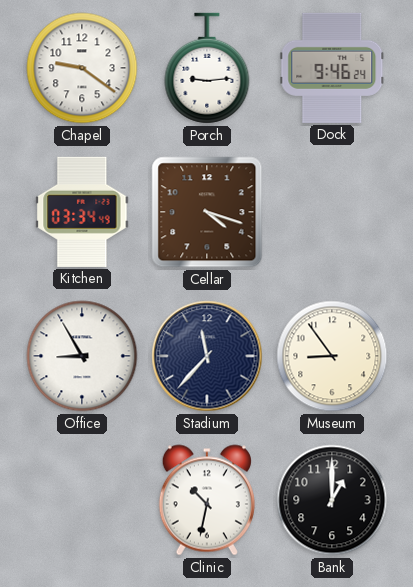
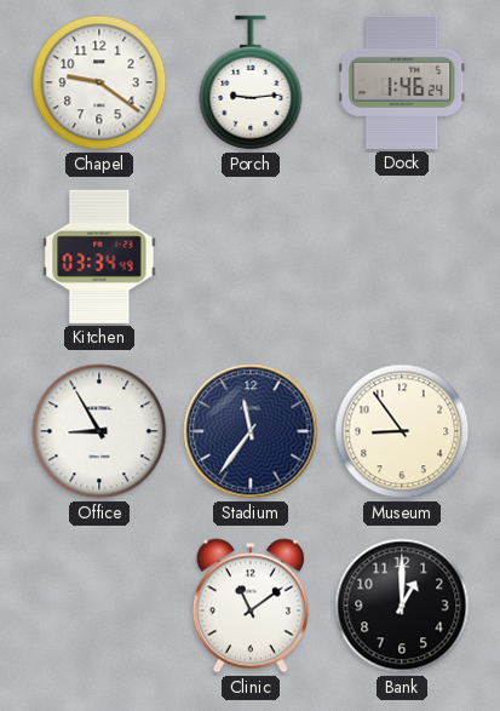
Dock: 9:46 -> 1:46 (402, 82)
Cellar: 4:18 -> none (207, 212)
Stadium: 11:37 -> 11:36 (251, 431)
Clinic: 10:32 -> 11:09 (251, 606)
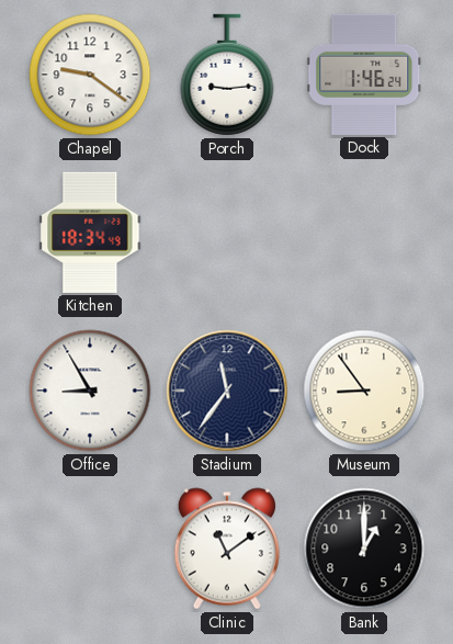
Kitchen: 03:34 -> 18:34 (90, 233)
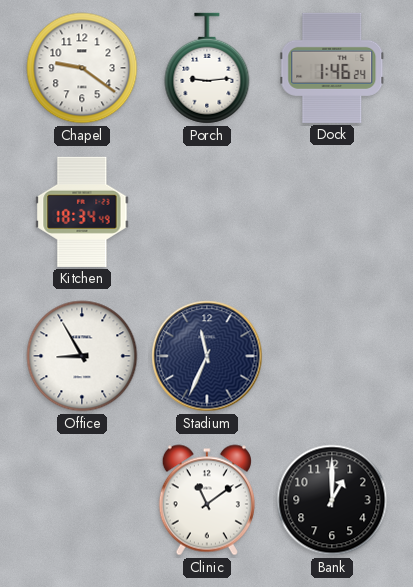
Stadium: 11:36 -> 11:34 (207, 356)
Museum: 8:54 -> none (364, 391)
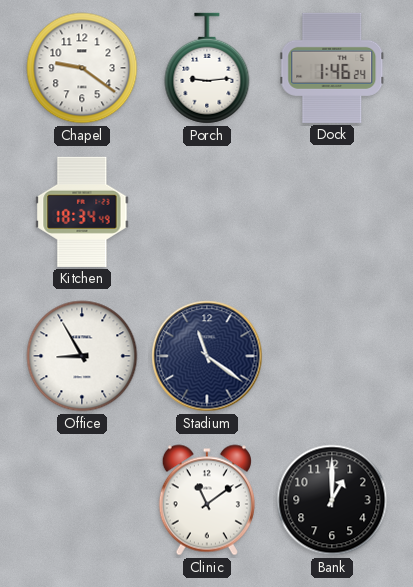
Stadium: 11:34 -> 11:21 (207, 356)
